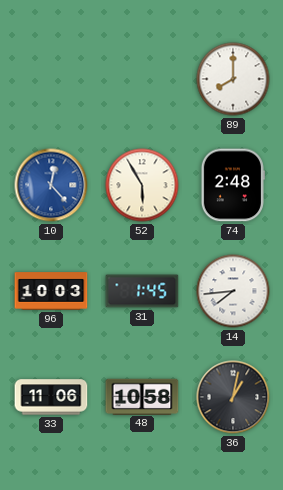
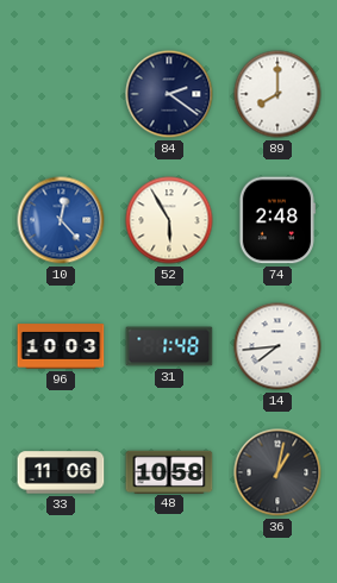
84: none -> 2:21 (169, 94)
31: 1:45 -> 1:48 (169, 346)
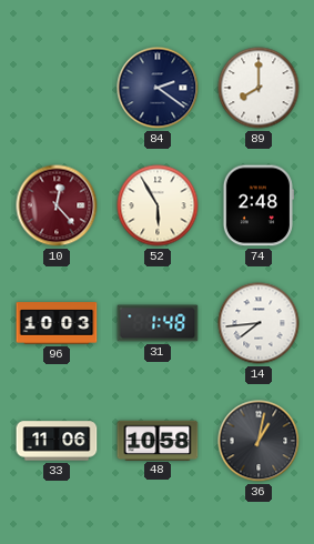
10 dial: blue -> burgundy (57, 205)
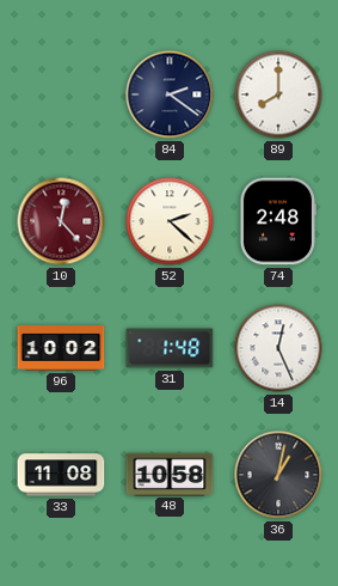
52: 5:55 -> 2:22 (170, 221)
96: 10:03 -> 10:02 (61, 348)
14: 7:44 -> 12:26 (278, 348)
33: 11:06 -> 11:08 (61, 475)
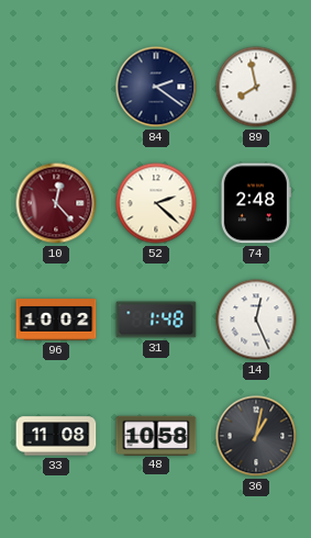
89: 8:00 -> 7:58 (256, 87)
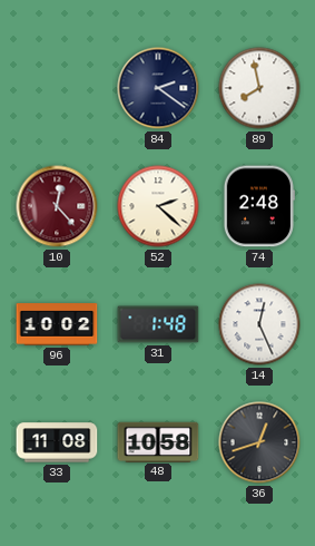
36: 1:02 -> 12:42 (259, 442)
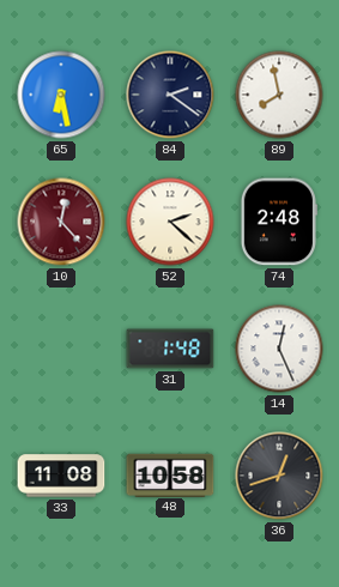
65: none -> 6:28 (61, 95)
96: 10:02 -> none (57, 324)
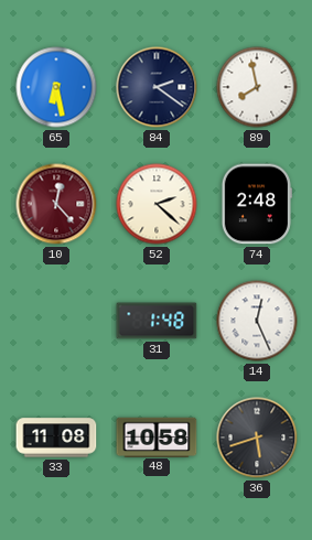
36: 12:42 -> 5:42 (257, 438)
